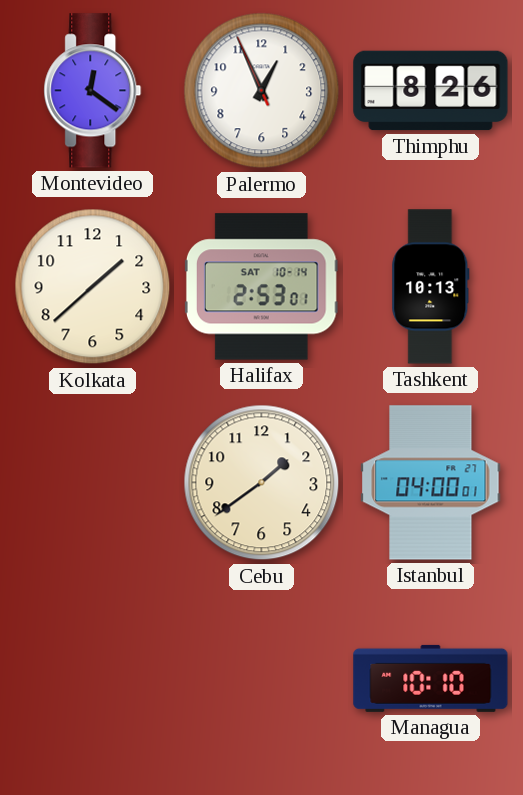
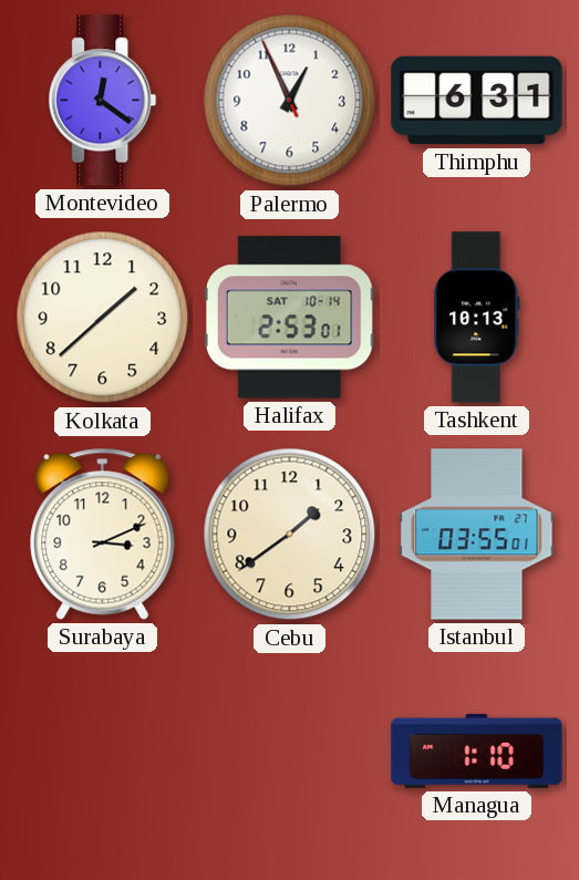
Thimphu: 8:26 -> 6:31 (477, 101)
Surabaya: none -> 3:11 (103, 534)
Istanbul: 04:00 -> 03:55 (477, 535)
Managua: 10:10 -> 1:10 (477, 750)
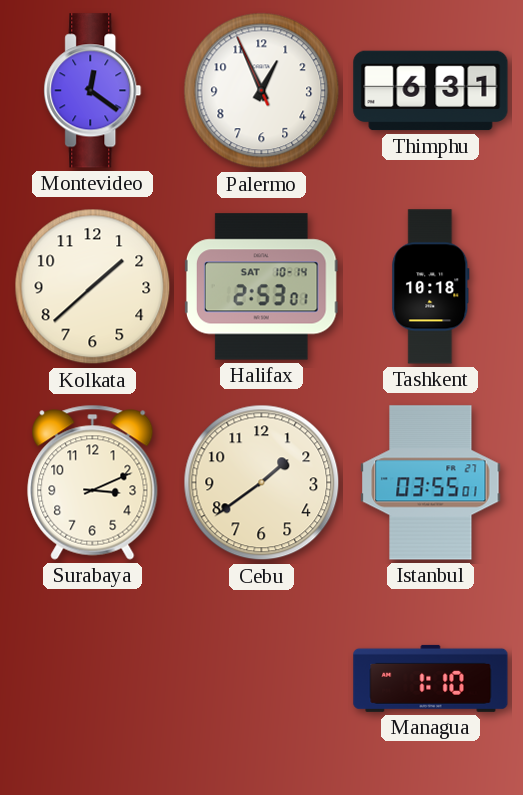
Tashkent: 10:13 -> 10:18 (431, 287)
